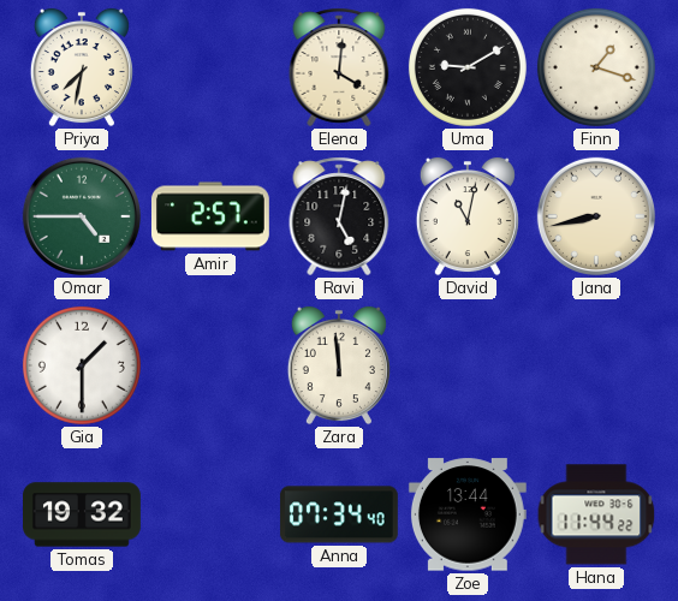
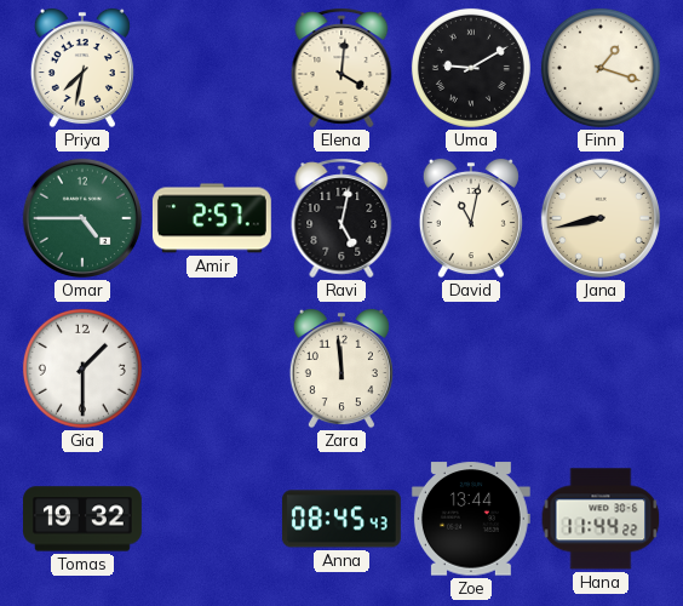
Anna: 07:34 -> 08:45 (342, 519)
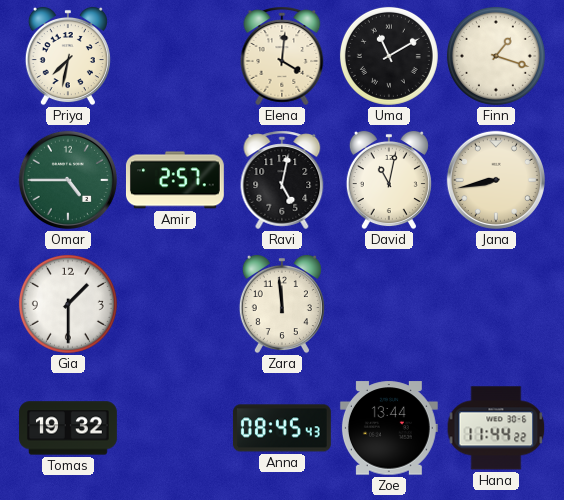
Uma: 9:10 -> 11:10 (389, 56)
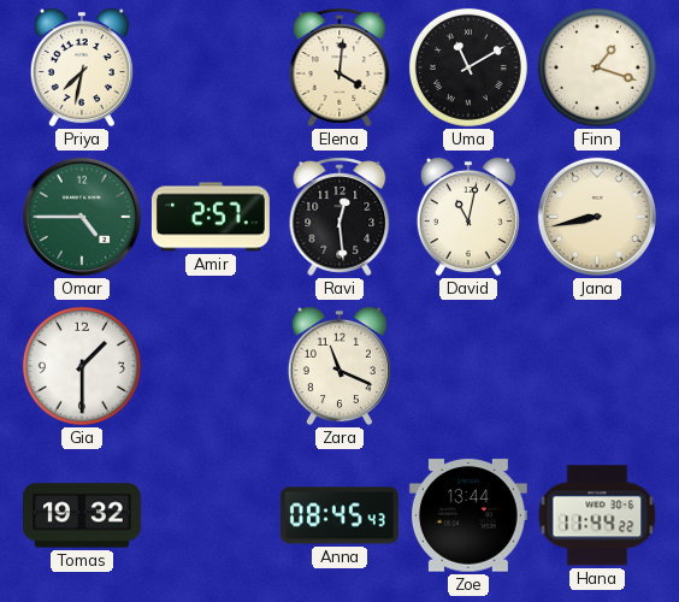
Ravi: 5:02 -> 12:29 (339, 217)
Zara: 11:59 -> 11:19 (339, 366)
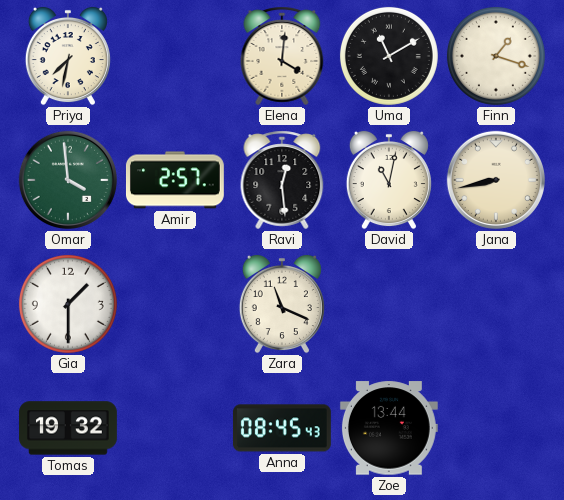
Omar: 4:45 -> 3:59 (68, 180)
Hana: 11:44 -> none (597, 515)
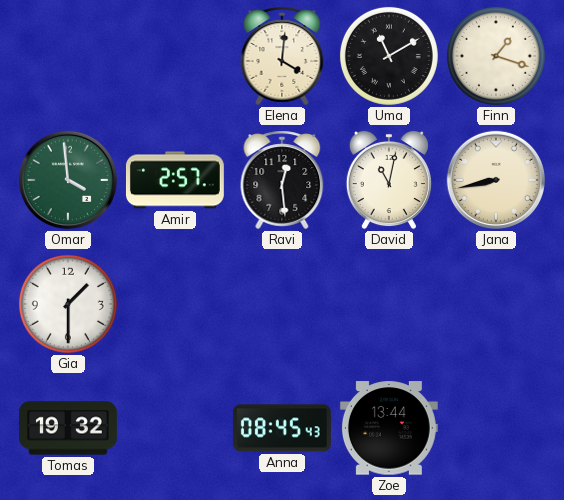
Priya: 7:32 -> none (68, 56)
Zara: 11:19 -> none (282, 304)
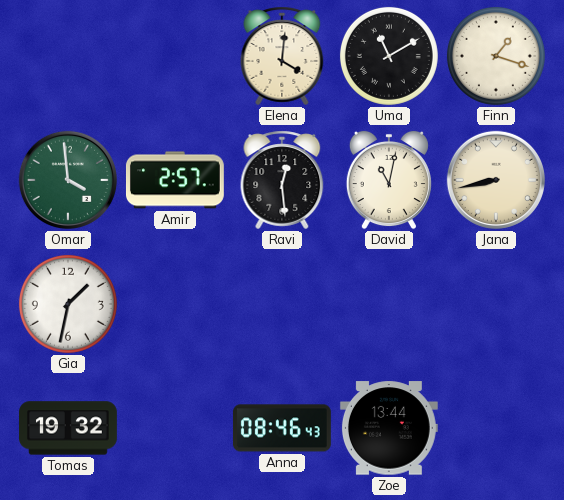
Gia: 1:30 -> 1:32 (68, 304)
Anna: 08:45 -> 08:46 (282, 428)
